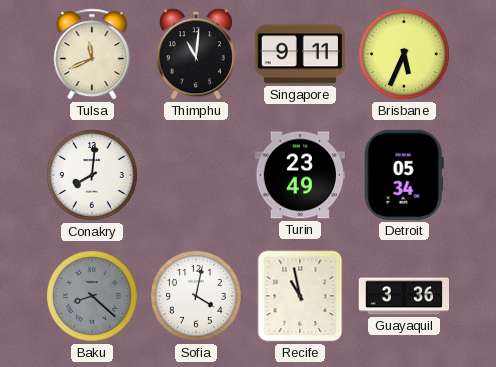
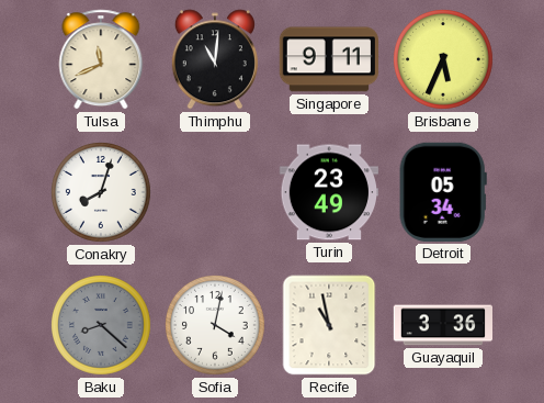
Conakry: 8:01 -> 8:03 (102, 193)
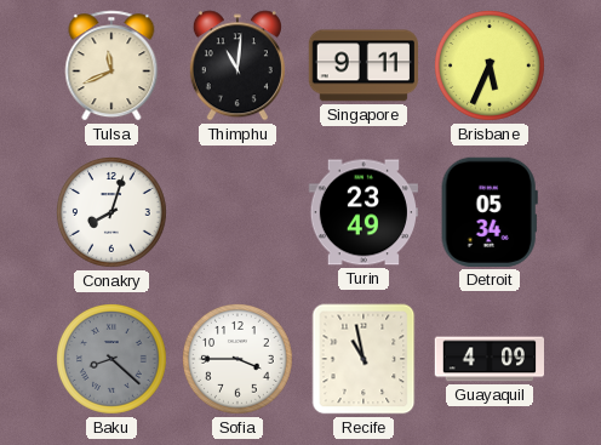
Sofia: 4:02 -> 3:45 (239, 360)
Guayaquil: 3:36 -> 4:09 (488, 359)
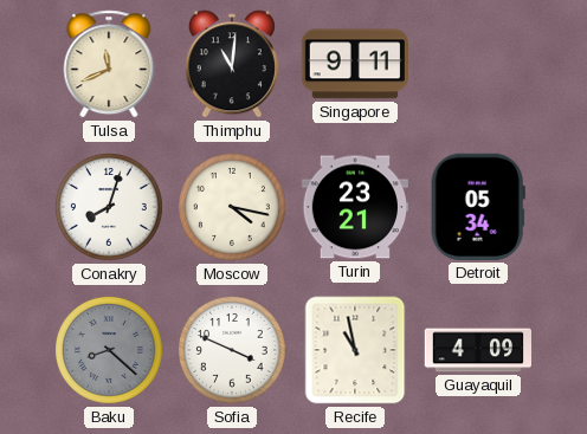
Brisbane: 5:34 -> none (491, 67)
Moscow: none -> 4:17 (233, 208)
Turin: 23:49 -> 23:21 (354, 207)
Sofia: 3:45 -> 3:49 (233, 351)
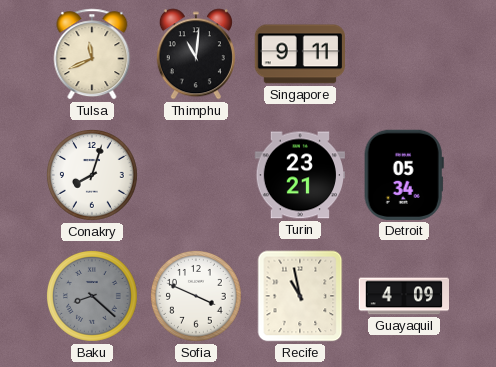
Moscow: 4:17 -> none (233, 208)
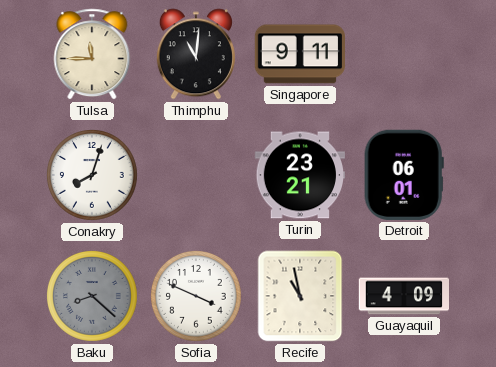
Tulsa: 11:41 -> 11:45 (92, 54)
Detroit: 05:34 -> 06:01 (404, 175)
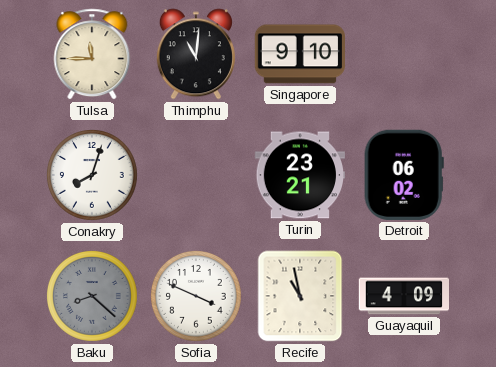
Singapore: 9:11 -> 9:10 (299, 54)
Detroit: 06:01 -> 06:02 (404, 175)
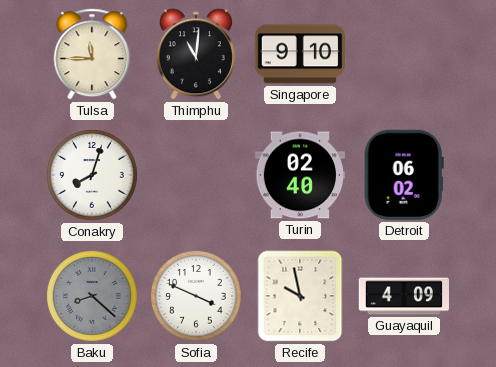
Turin: 23:21 -> 02:40 (299, 175)
Recife: 10:58 -> 9:58 (300, 296)
